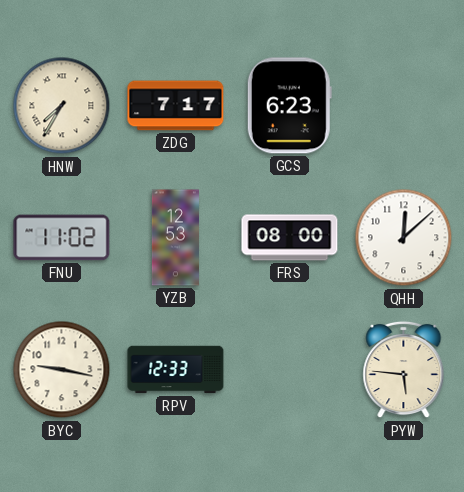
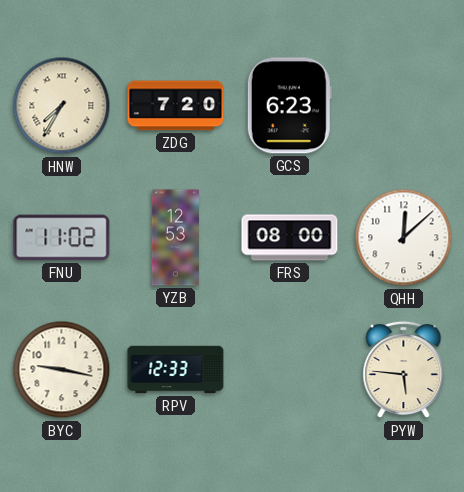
ZDG: 7:17 -> 7:20 (176, 106)
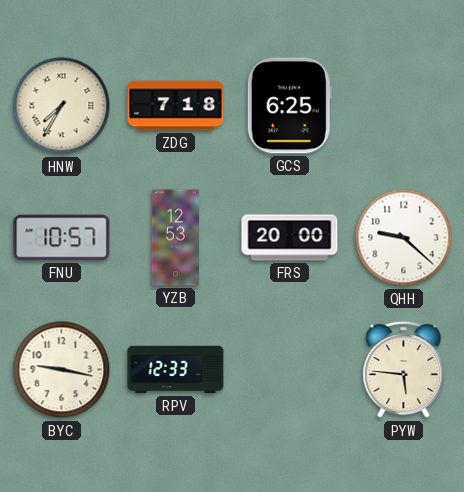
ZDG: 7:20 -> 7:18 (176, 106)
GCS: 6:23 -> 6:25 (289, 106)
FNU: 11:02 -> 10:57 (62, 238)
FRS: 08:00 -> 20:00 (290, 238)
QHH: 12:08 -> 9:22 (404, 238)
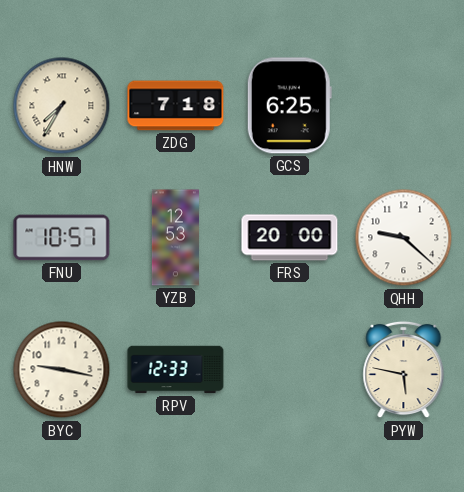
PYW: 5:46 -> 5:47 (404, 370)
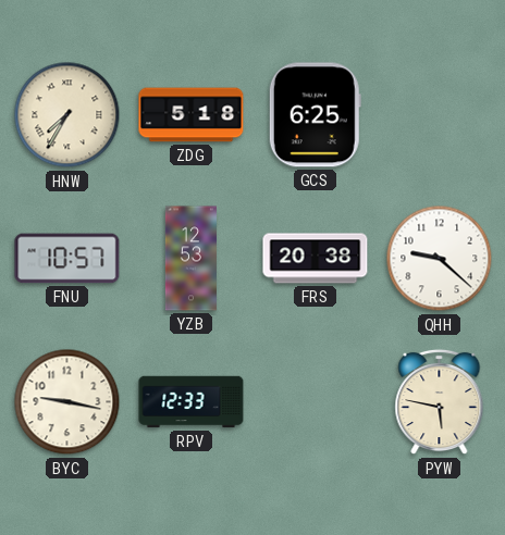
ZDG: 7:18 -> 5:18 (192, 115)
FRS: 20:00 -> 20:38 (316, 259)
